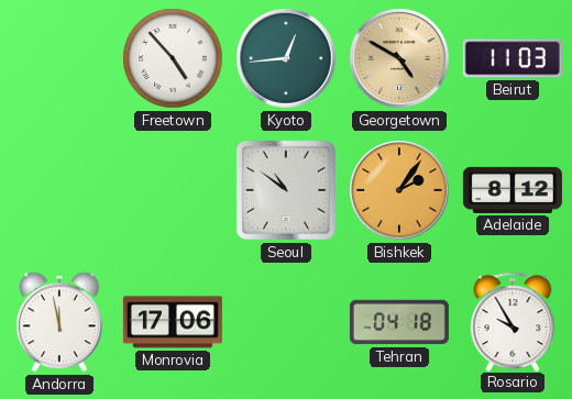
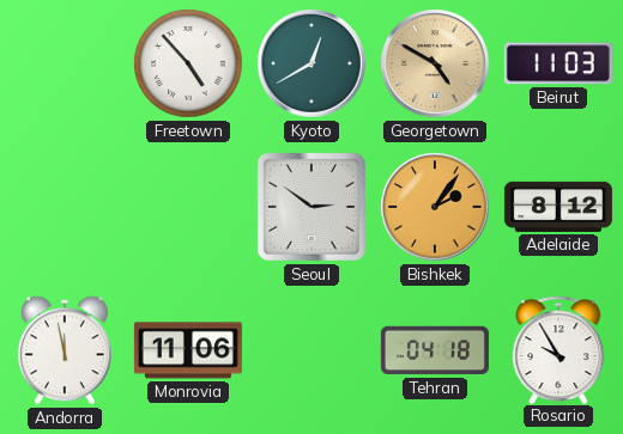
Kyoto: 12:44 -> 12:40 (311, 63)
Seoul: 10:51 -> 2:51 (311, 207)
Monrovia: 17:06 -> 11:06 (188, 350)
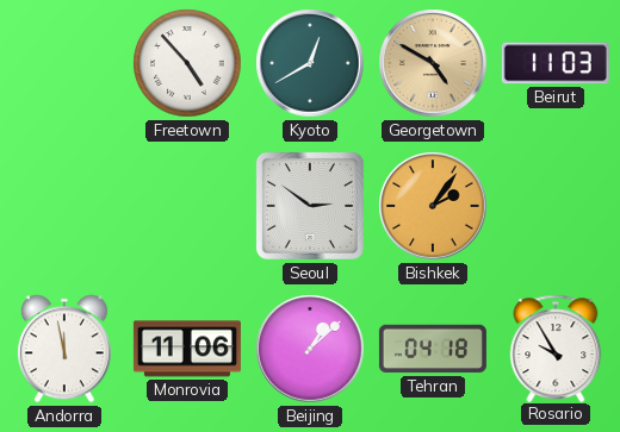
Adelaide: 8:12 -> none (558, 207)
Beijing: none -> 1:08 (310, 349)
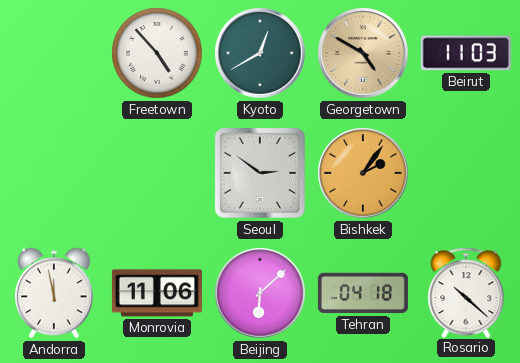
Beijing: 1:08 -> 6:08 (260, 293)
Rosario: 9:55 -> 10:22 (466, 292)
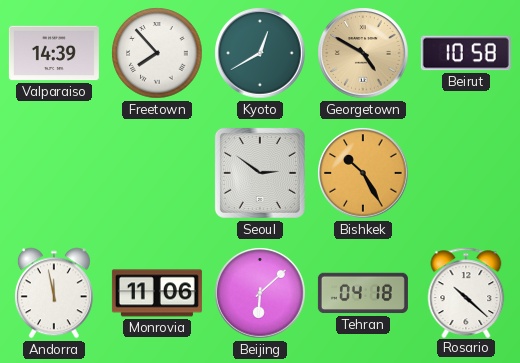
Valparaiso: none -> 14:39 (54, 53)
Freetown: 4:53 -> 7:53 (157, 53)
Beirut: 11:03 -> 10:58 (466, 53)
Bishkek: 2:06 -> 10:25 (363, 173)
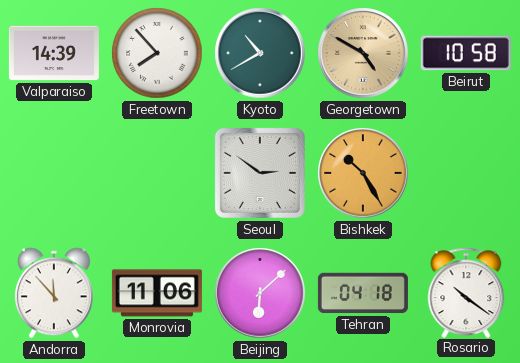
Kyoto: 12:40 -> 10:40 (260, 53)
Andorra: 11:58 -> 11:53 (54, 293)
Rosario: 10:22 -> 10:21 (466, 292)
